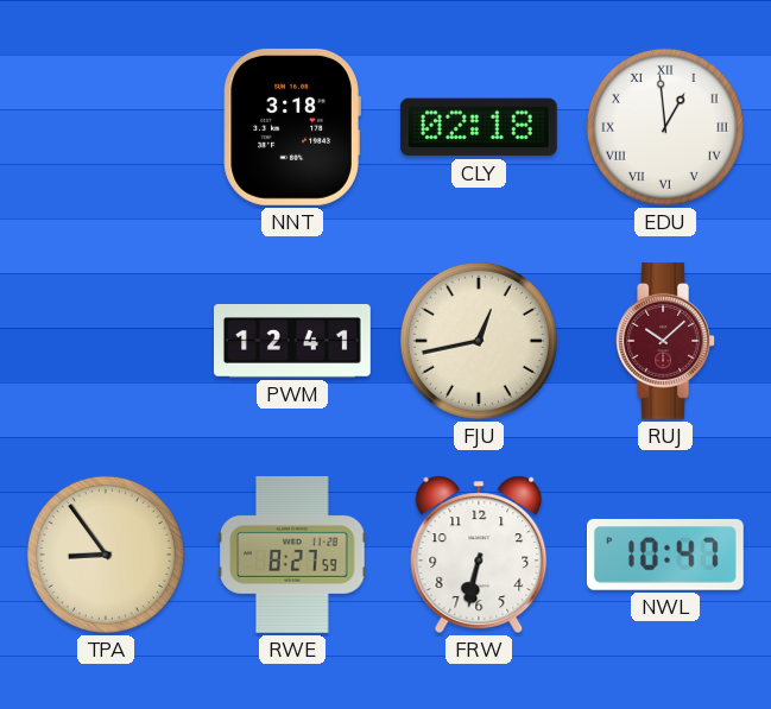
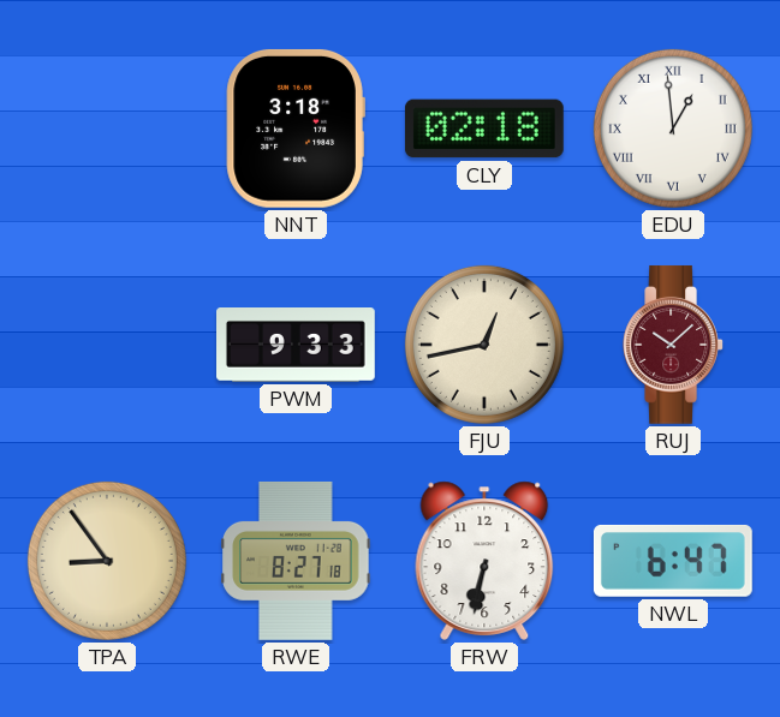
PWM: 12:41 -> 9:33 (297, 346)
RWE: 8:27:59 -> 8:27:18 (296, 561)
NWL: 10:47 -> 6:47 (673, 561)
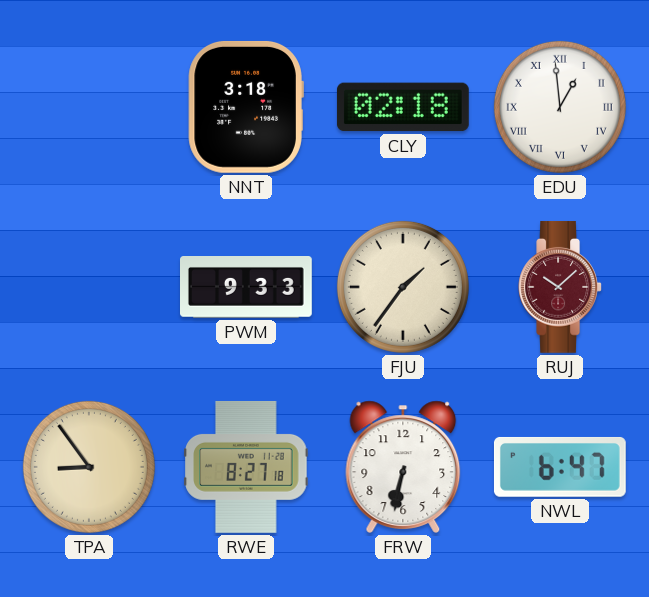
FJU: 12:43 -> 1:36 (403, 287)
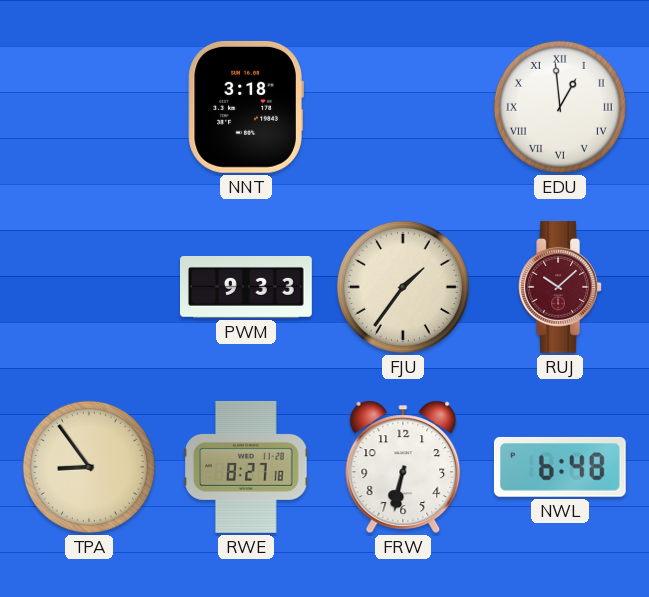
CLY: 02:18 -> none (403, 107)
NWL: 6:47 -> 6:48 (560, 467)
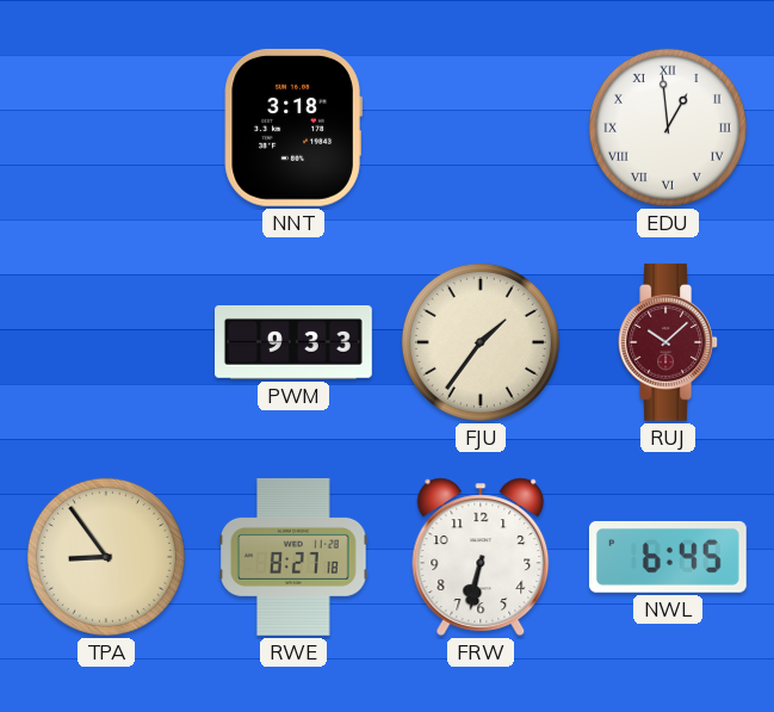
NWL: 6:48 -> 6:45 (668, 557)
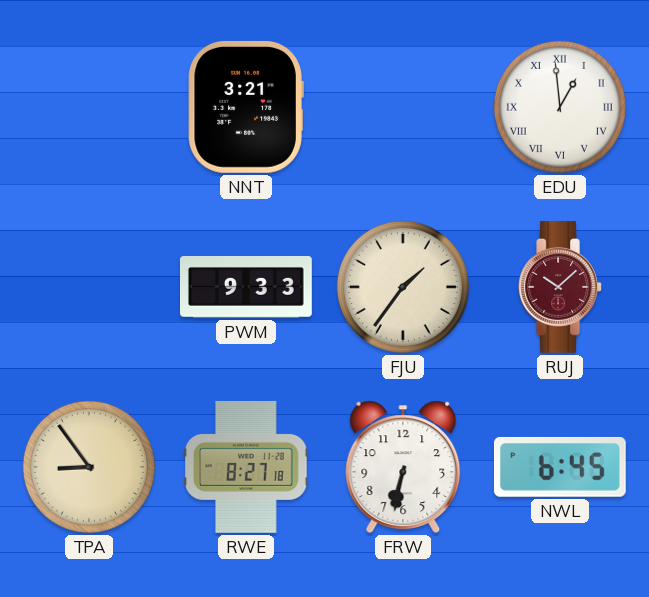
NNT: 3:18 -> 3:21 (246, 107)
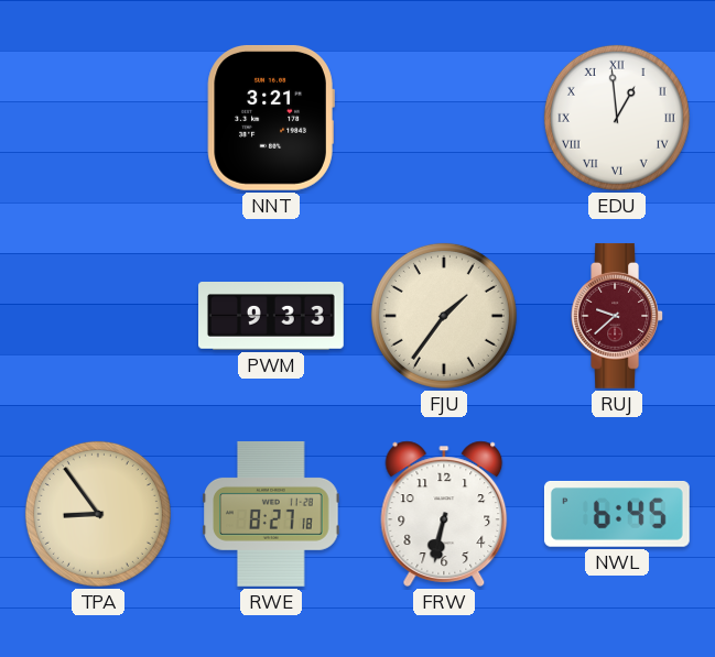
RUJ: 10:08 -> 9:38 (617, 316)
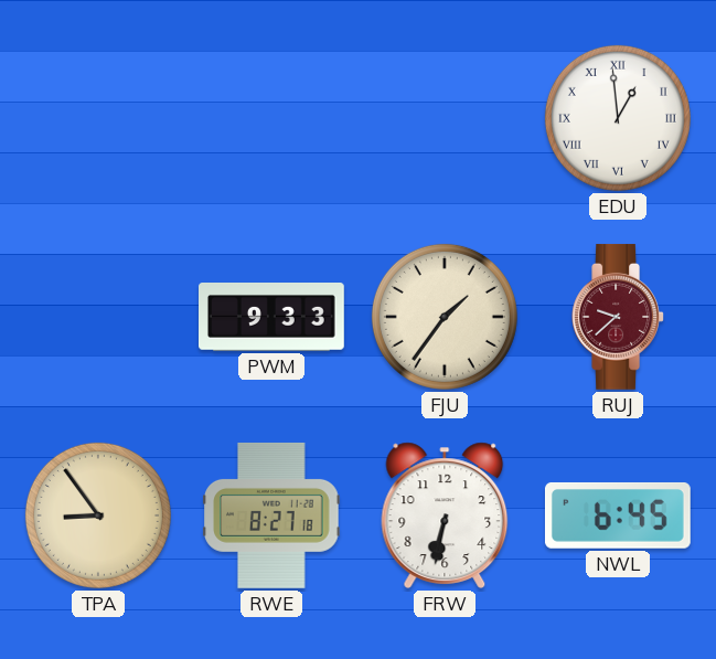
NNT: 3:21 -> none (271, 118)
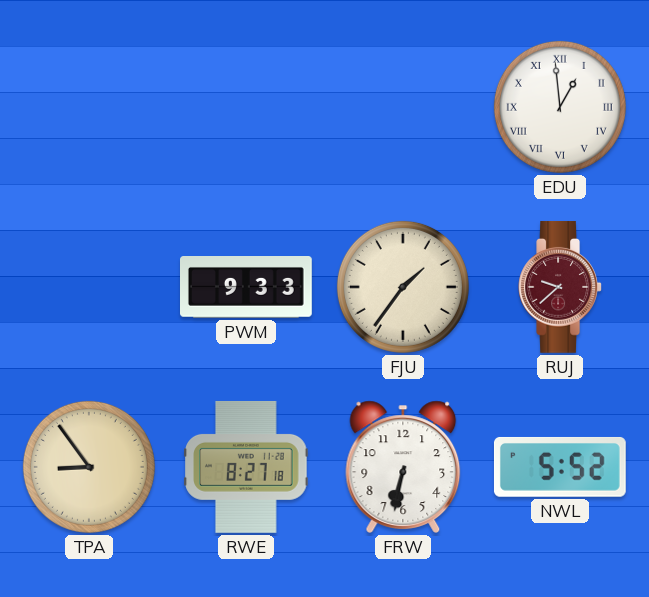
NWL: 6:45 -> 5:52 (560, 467)
